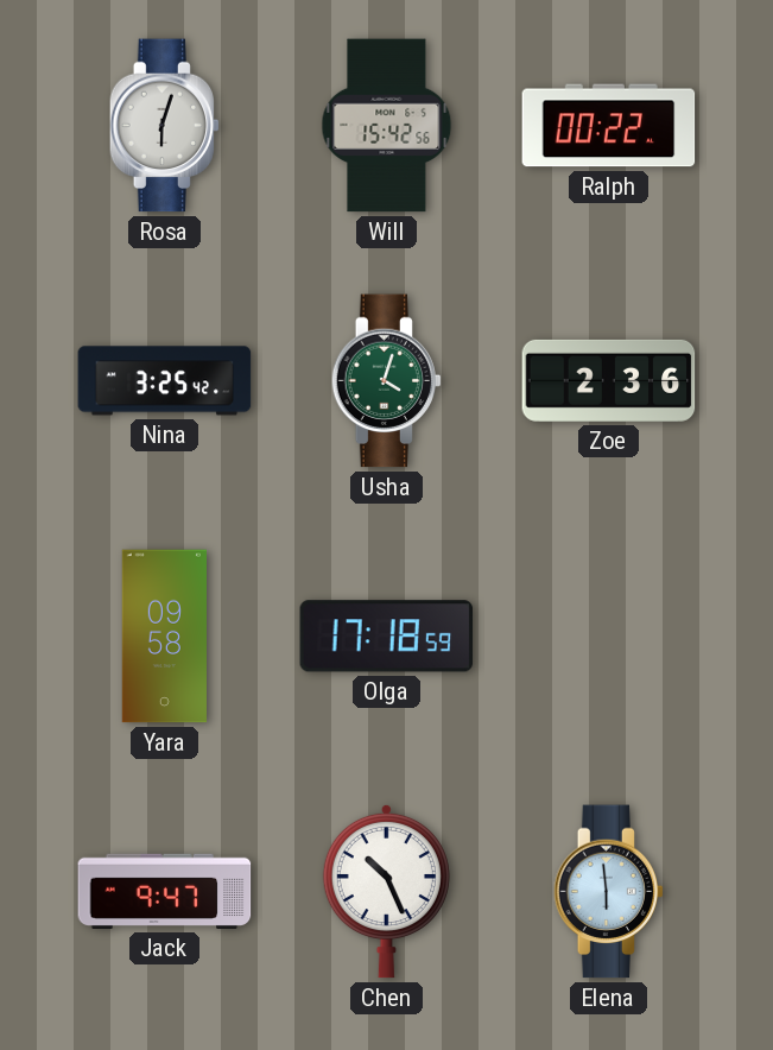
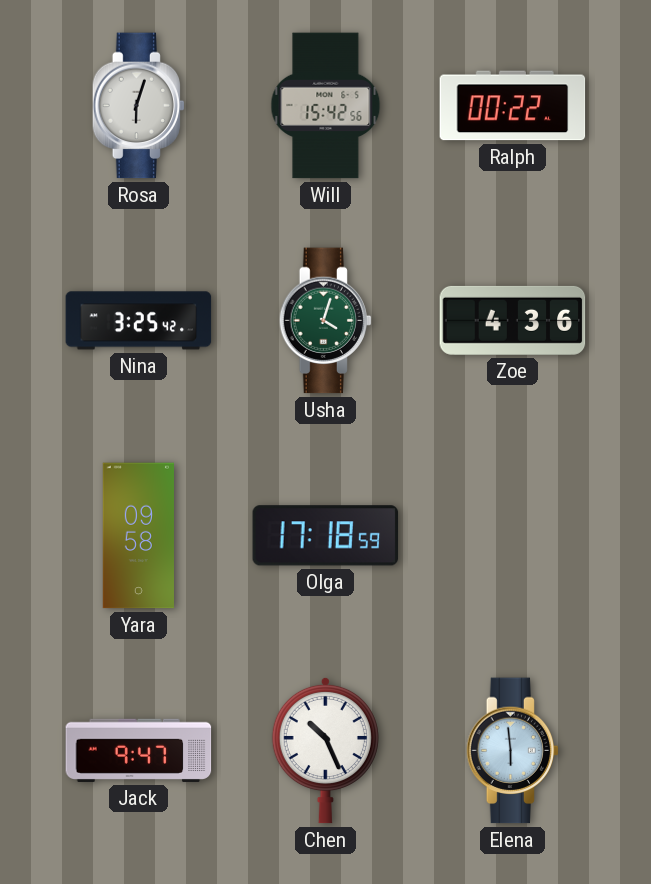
Zoe: 2:36 -> 4:36 (513, 320)
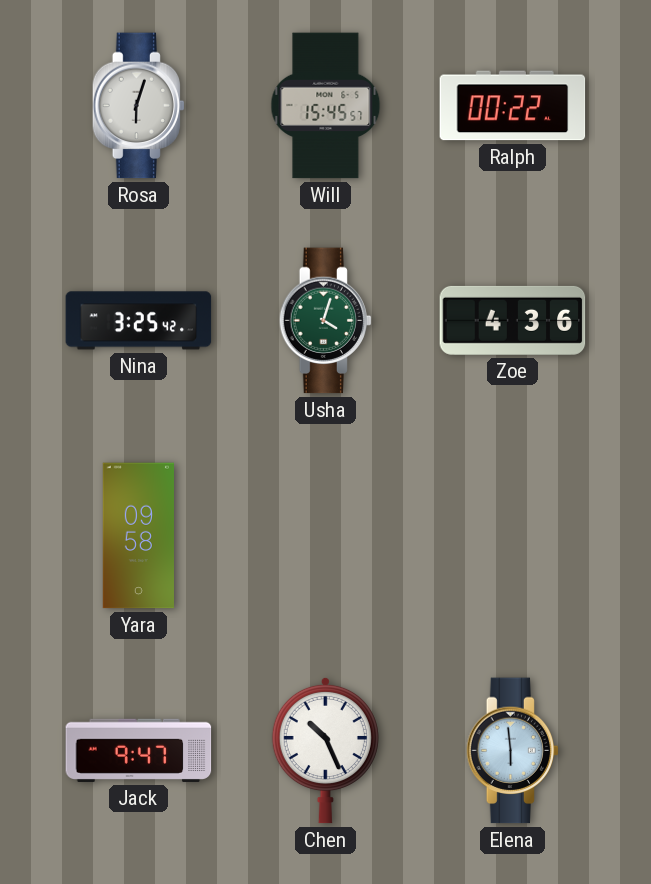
Will: 15:42 -> 15:45 (326, 106)
Olga: 17:18 -> none (326, 536)
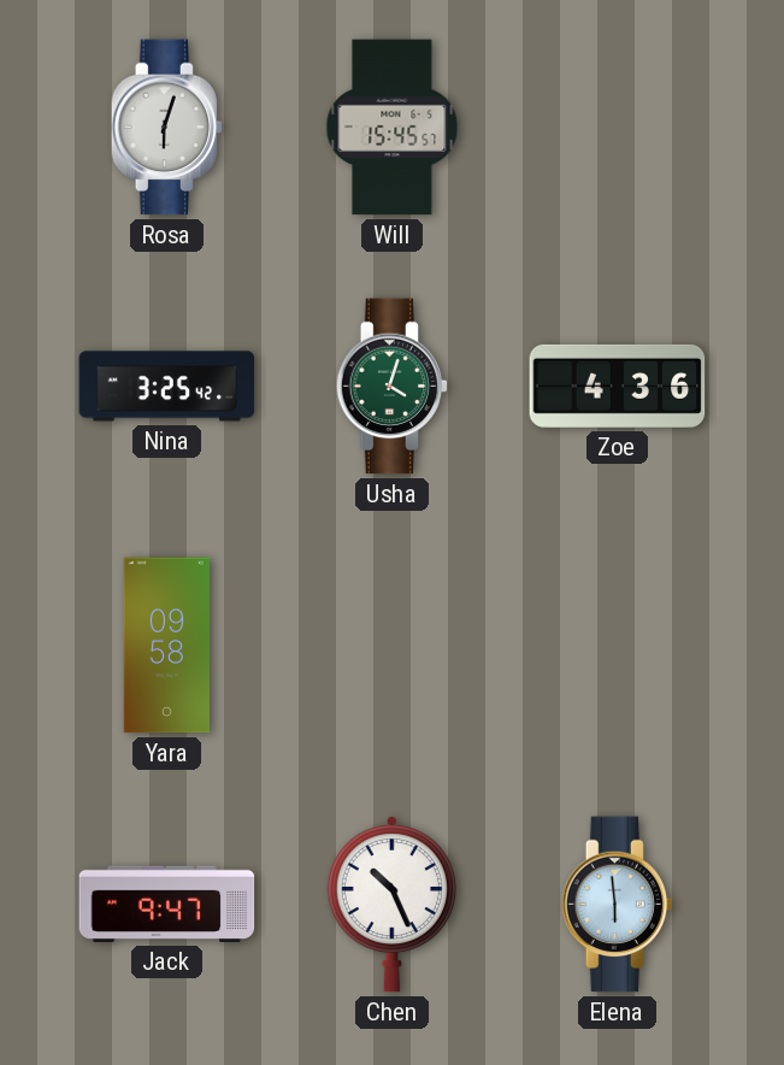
Ralph: 00:22 -> none (513, 106)
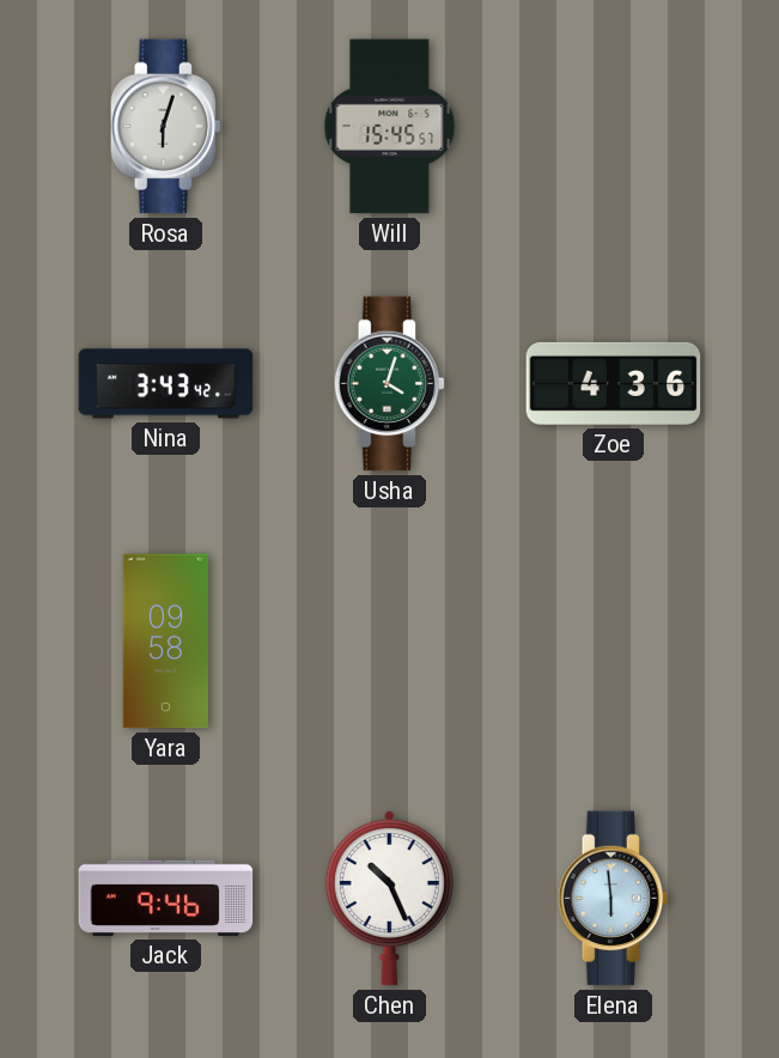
Nina: 3:25 -> 3:43 (166, 384)
Jack: 9:47 -> 9:46 (166, 898)
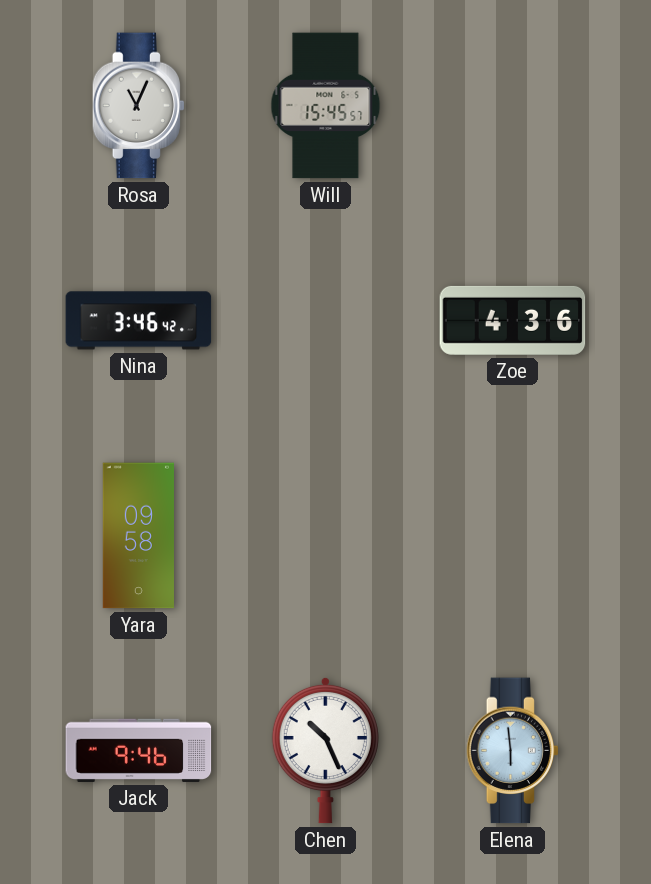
Rosa: 6:03 -> 11:04 (139, 106)
Nina: 3:43 -> 3:46 (139, 321)
Usha: 4:03 -> none (390, 384)
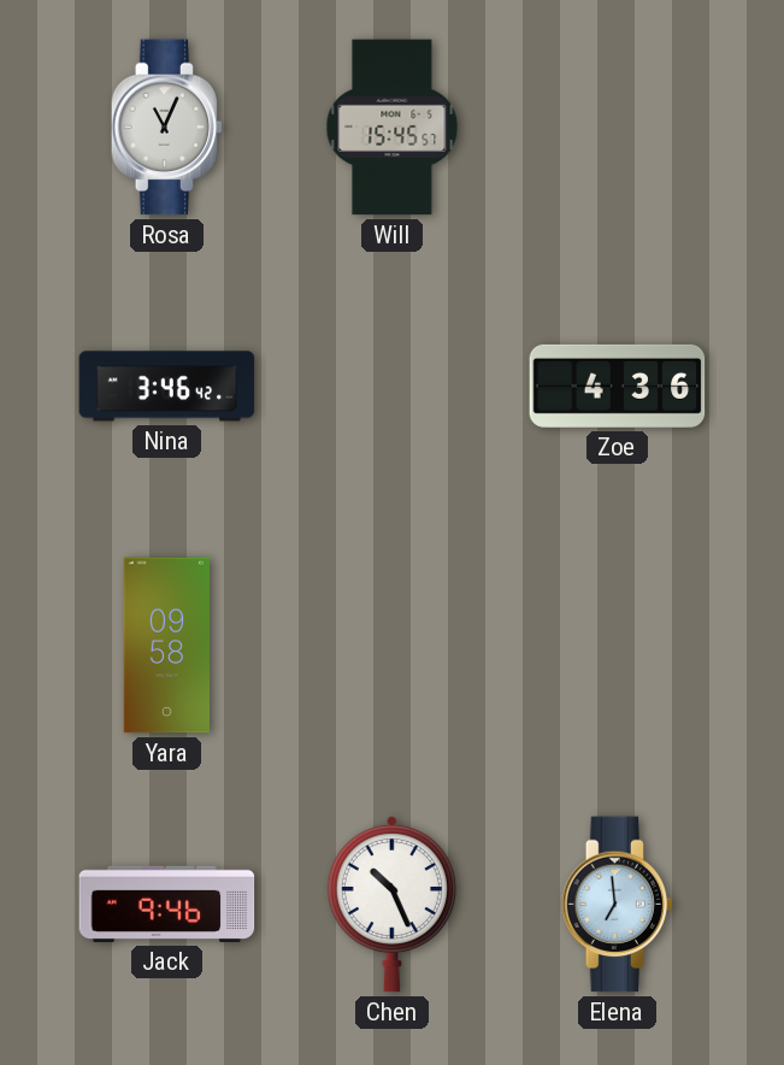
Elena: 5:59 -> 6:59 (618, 905)
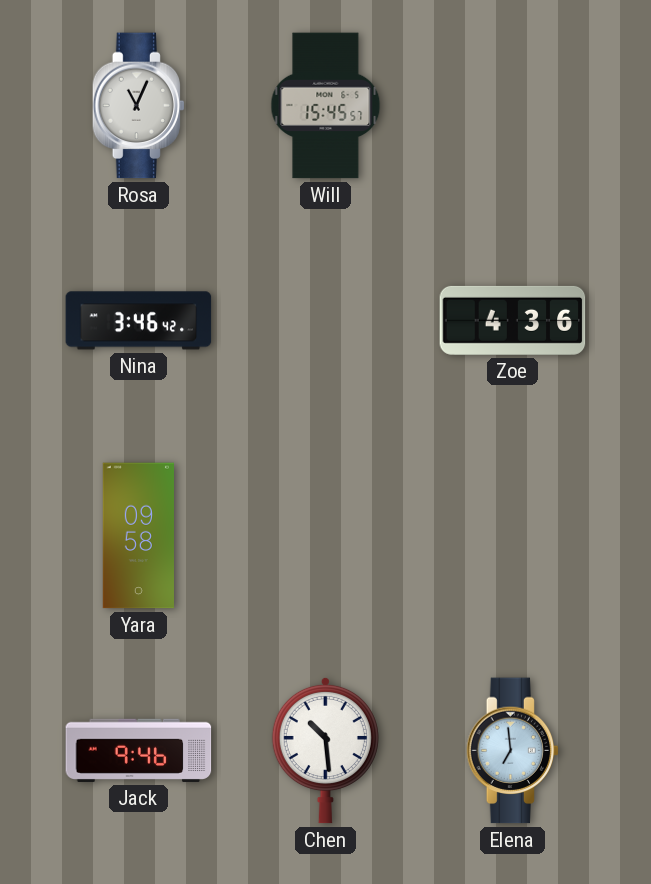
Chen: 10:26 -> 10:29 (325, 750)
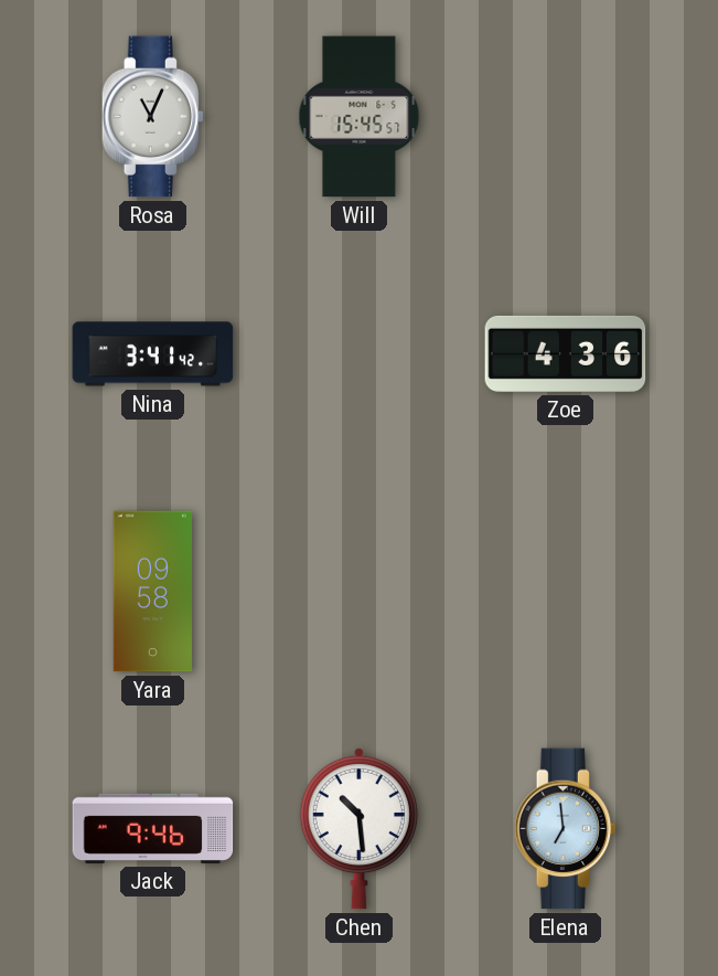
Nina: 3:46 -> 3:41 (153, 354)
